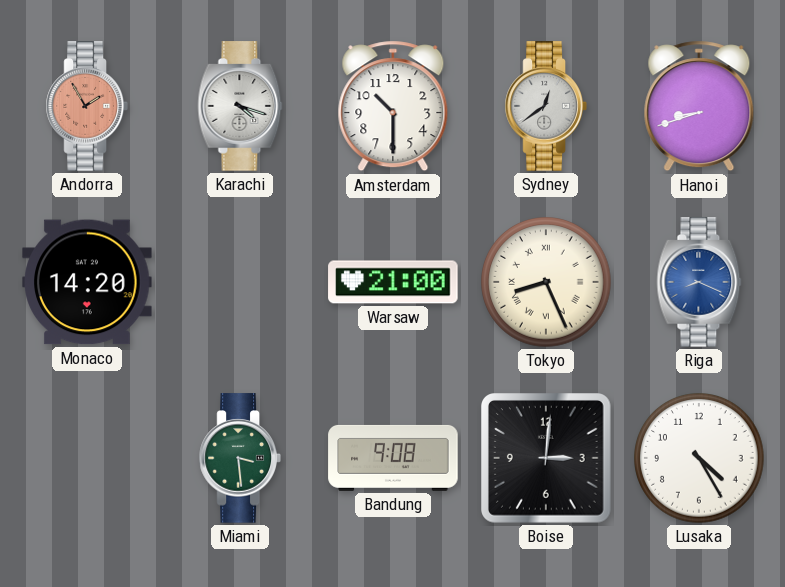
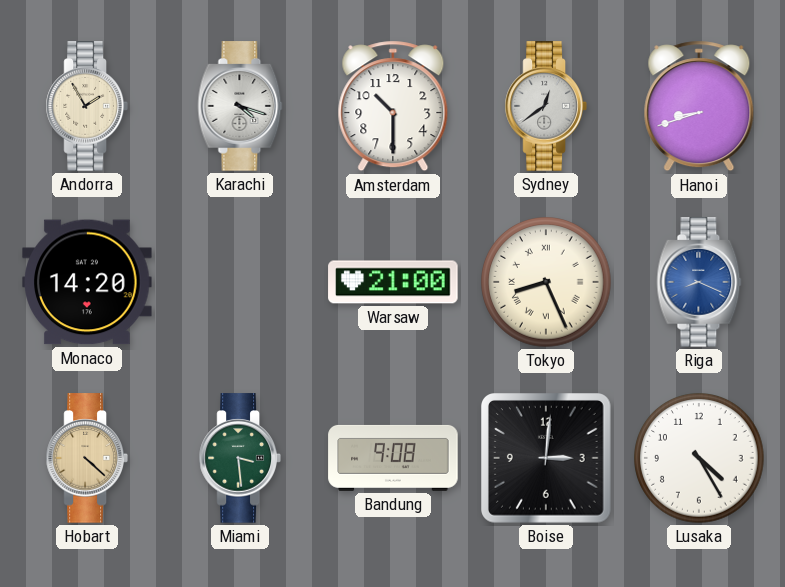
Andorra dial: salmon -> cream (87, 106)
Hobart: none -> 4:22 (87, 458)
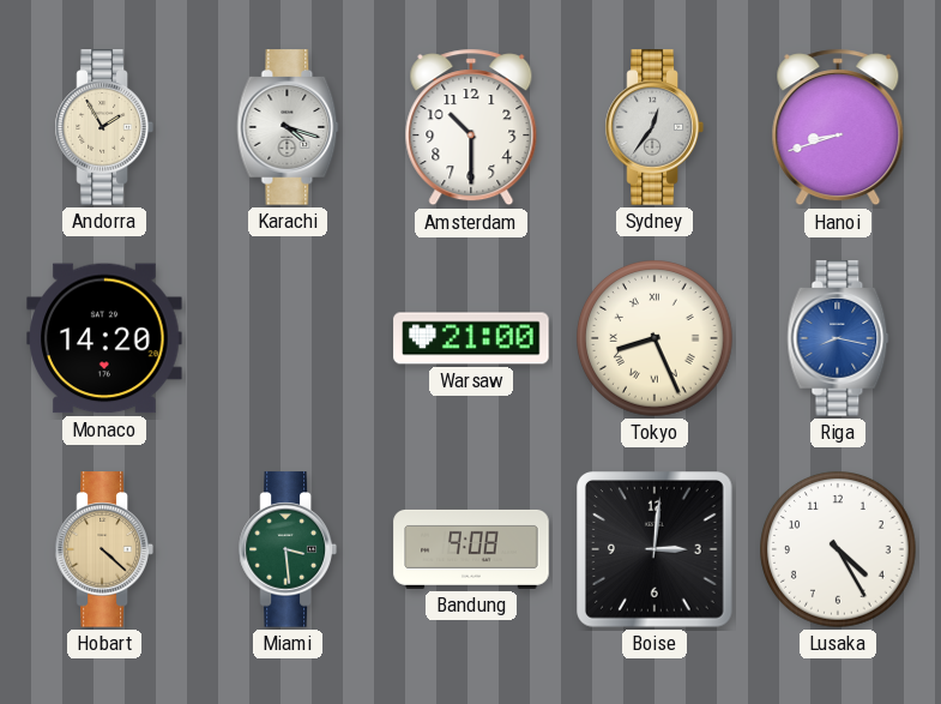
Sydney: 12:39 -> 12:36 (655, 127)
Riga: 8:19 -> 8:17 (838, 338)
